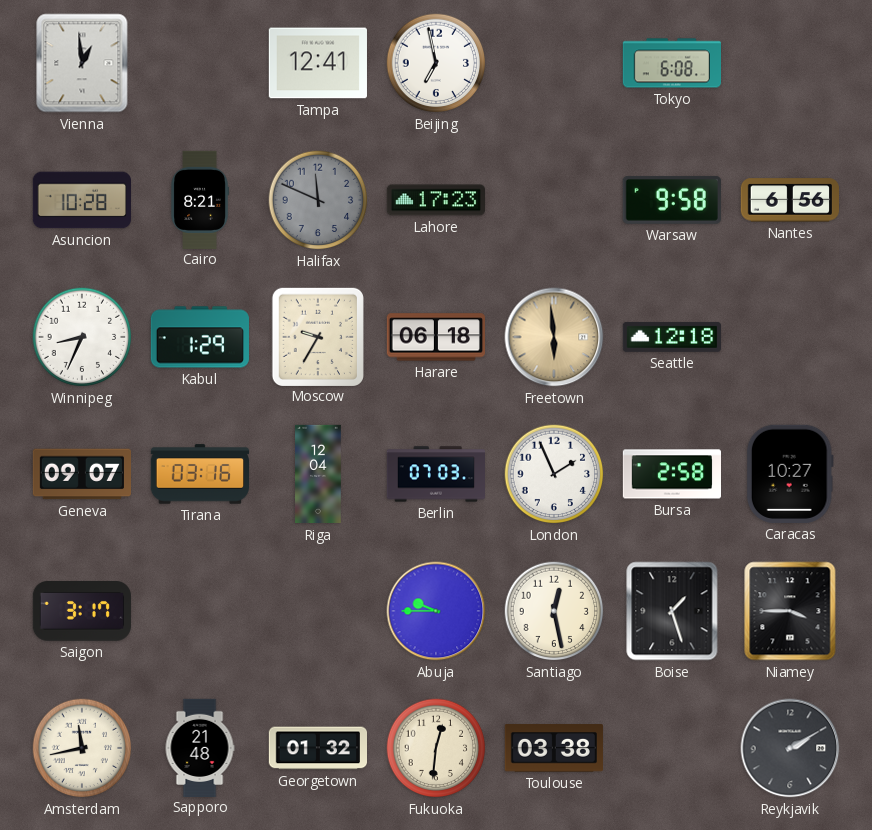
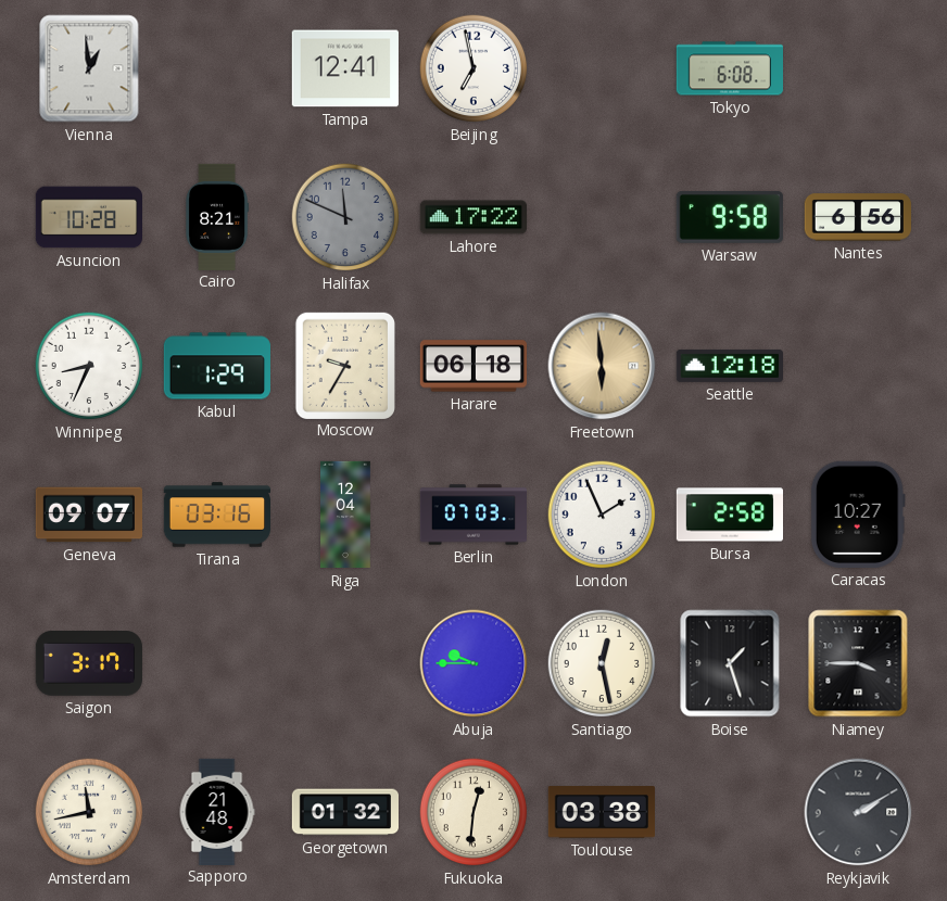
Lahore: 17:23 -> 17:22 (472, 217)
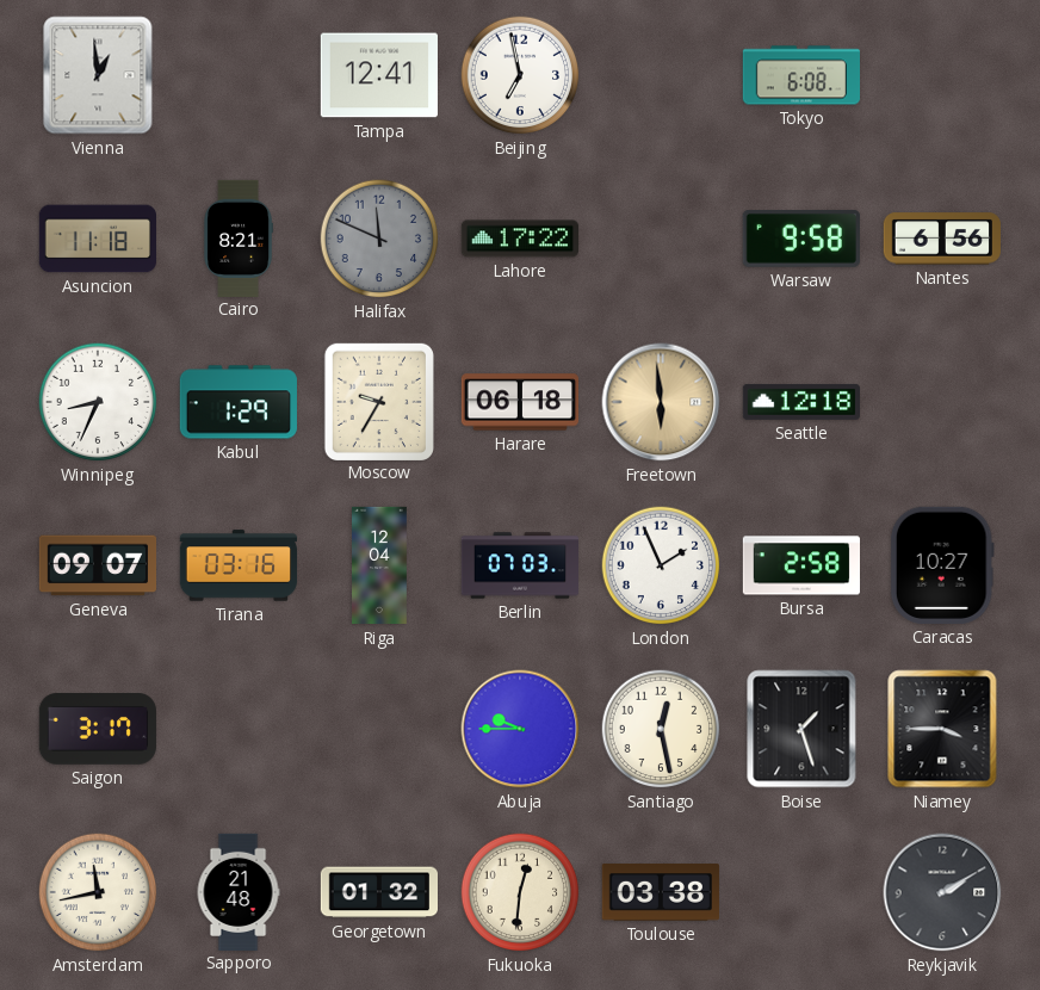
Asuncion: 10:28 -> 11:18 (97, 239)
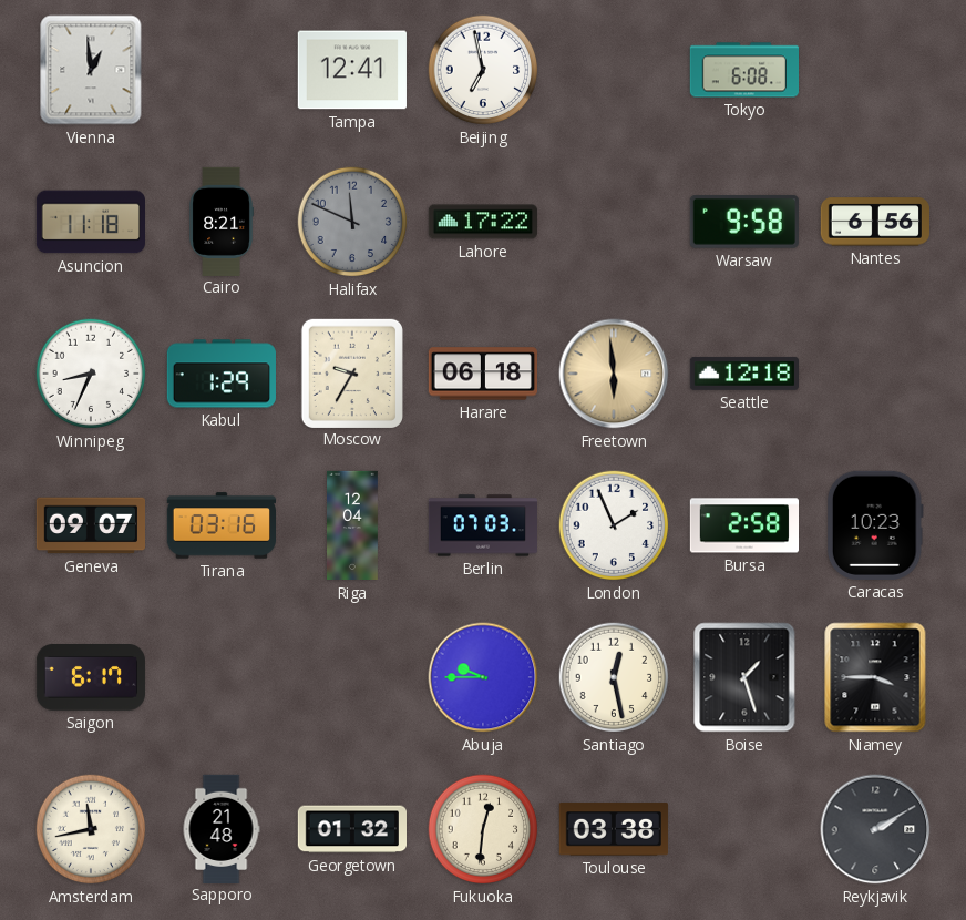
Caracas: 10:27 -> 10:23 (875, 525)
Saigon: 3:17 -> 6:17 (90, 677)
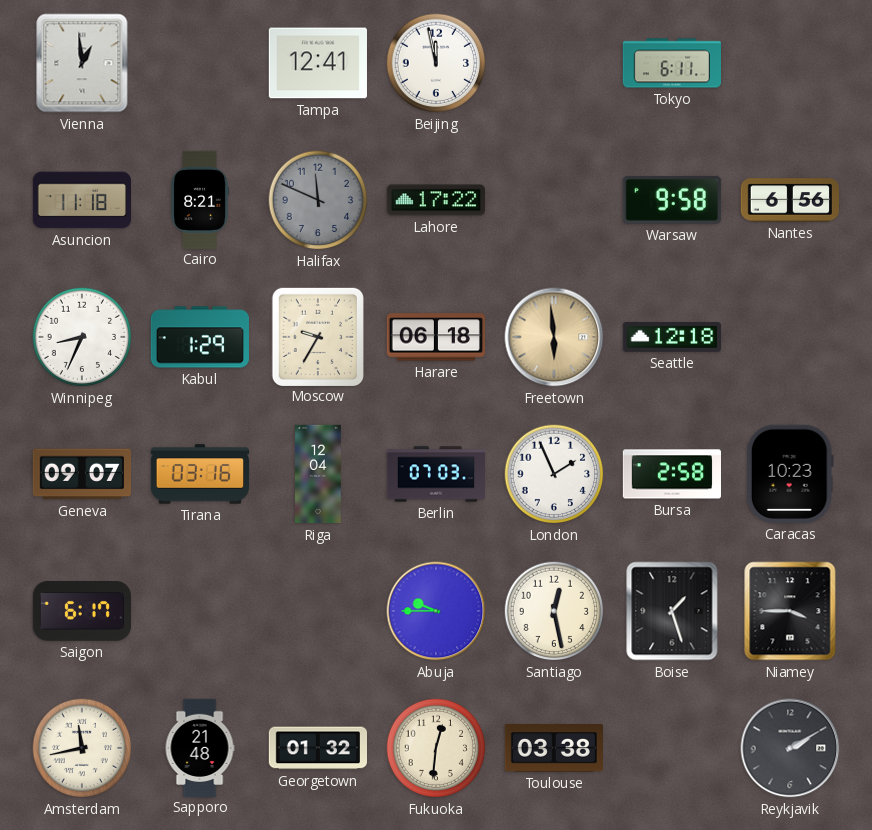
Beijing: 6:58 -> 11:58 (436, 63)
Tokyo: 6:08 -> 6:11 (671, 63)
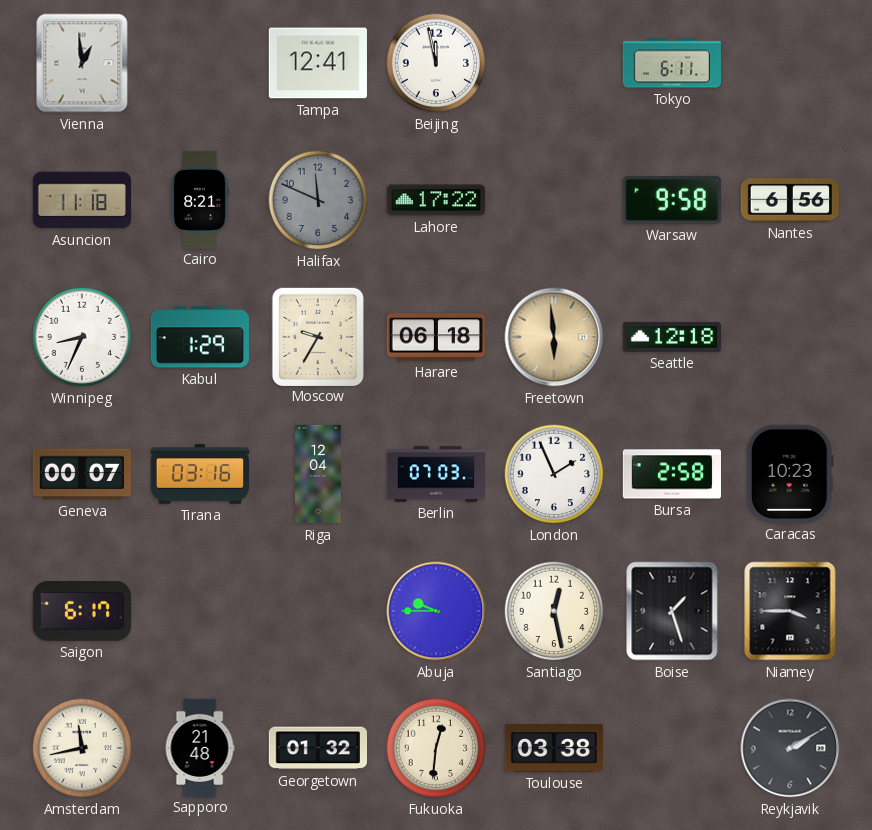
Geneva: 09:07 -> 00:07 (81, 474)
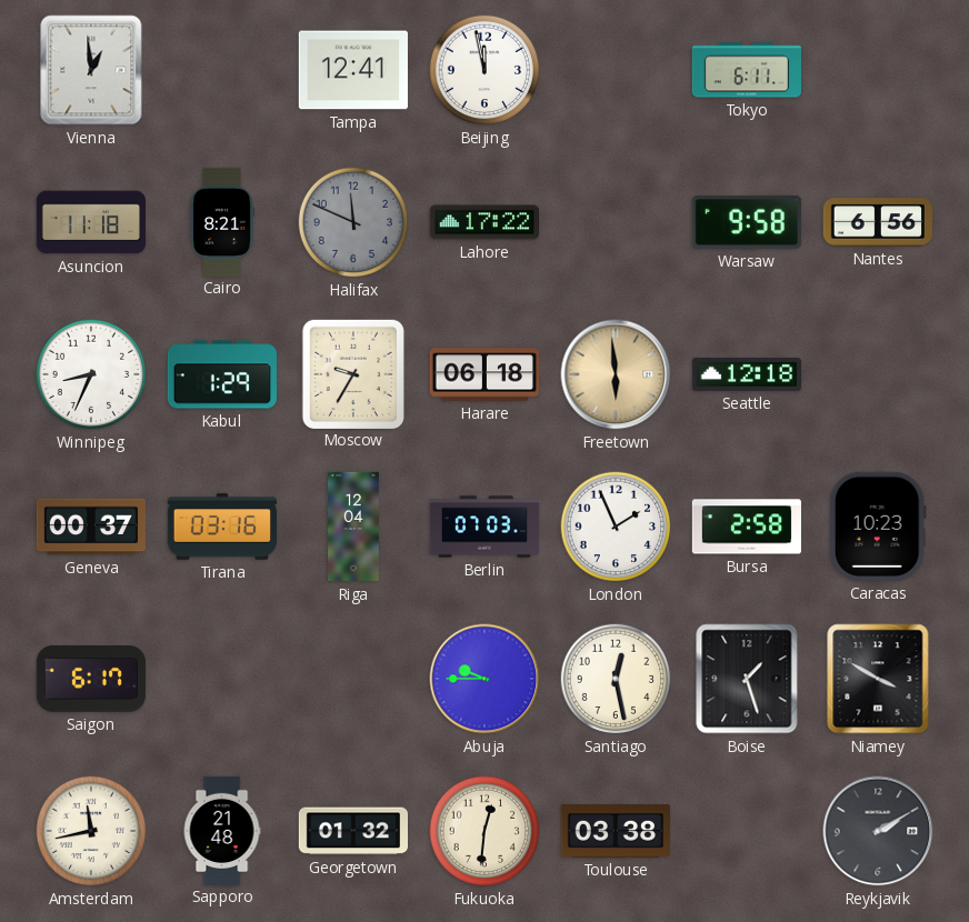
Geneva: 00:07 -> 00:37 (90, 527)
Niamey: 3:45 -> 3:50 (878, 679)
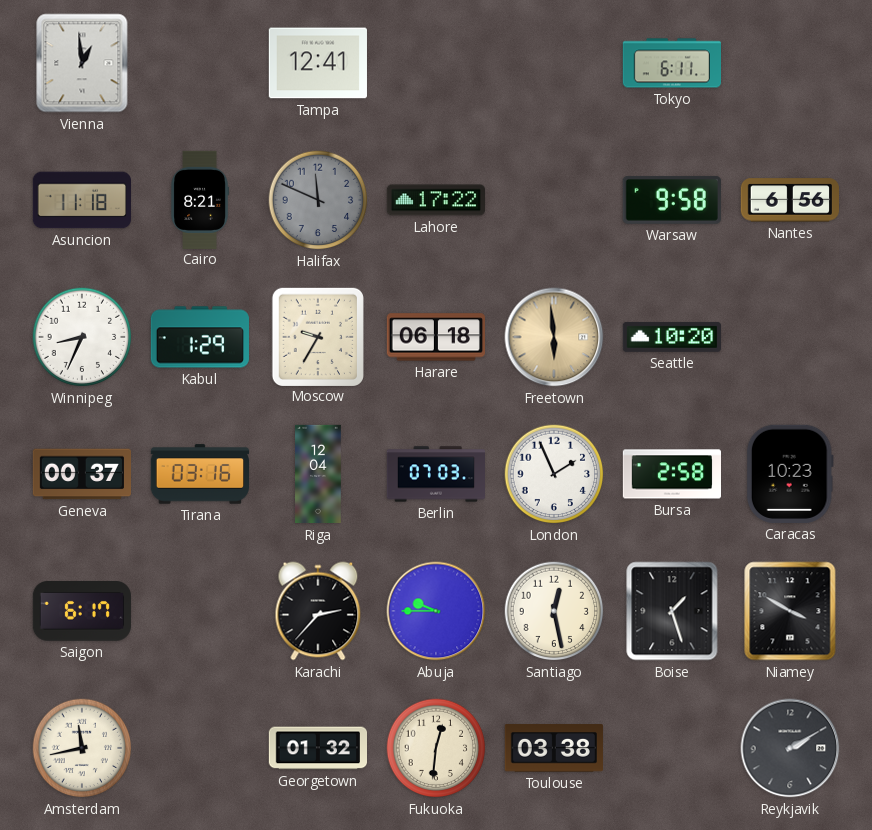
Beijing: 11:58 -> none (484, 70)
Seattle: 12:18 -> 10:20 (671, 337)
Karachi: none -> 2:37 (318, 611)
Sapporo: 21:48 -> none (222, 830)
